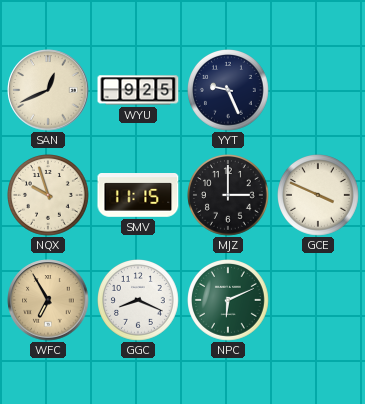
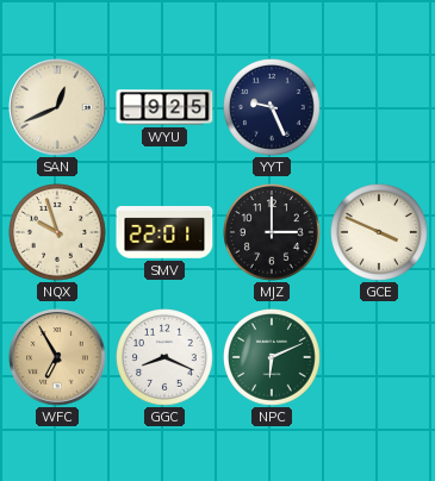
SMV: 11:15 -> 22:01 (164, 233)
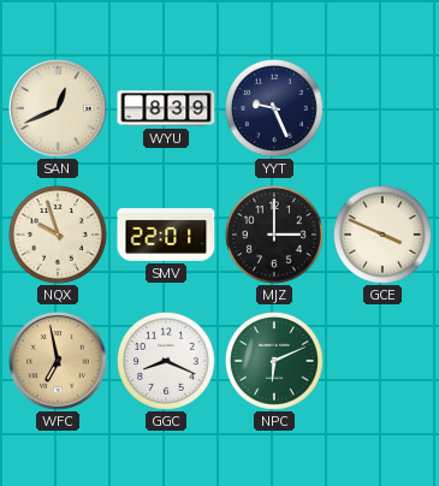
WYU: 9:25 -> 8:39 (166, 108)
WFC: 6:55 -> 6:58 (58, 361)
